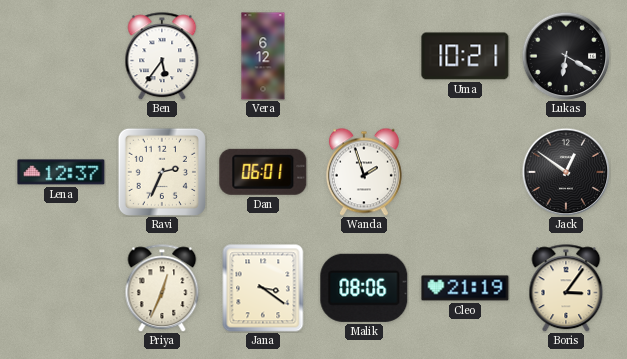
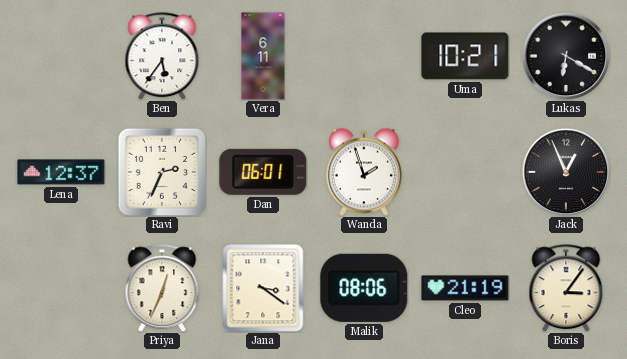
Vera: 6:12 -> 6:11 (263, 56)
Jack: 12:51 -> 12:56 (566, 172)
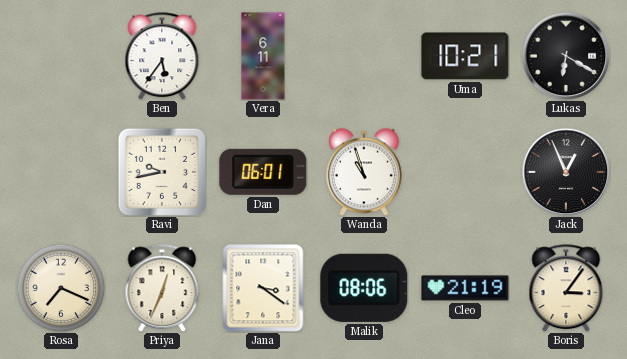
Lena: 12:37 -> none (61, 172)
Ravi: 2:34 -> 9:43 (162, 172)
Wanda: 1:57 -> 10:57 (364, 172)
Rosa: none -> 7:19 (61, 288)
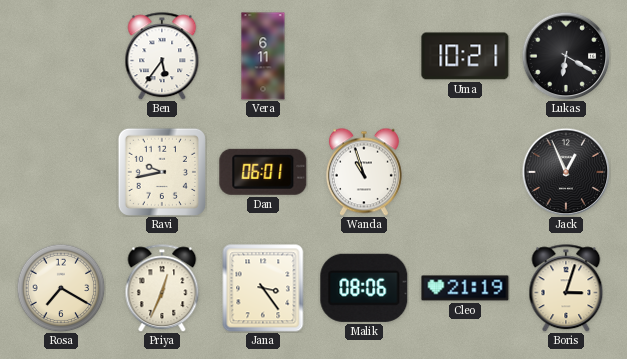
Rosa: 7:19 -> 7:20 (61, 288)
Jana: 3:21 -> 3:24 (263, 288)
Boris: 3:06 -> 3:03 (566, 288)
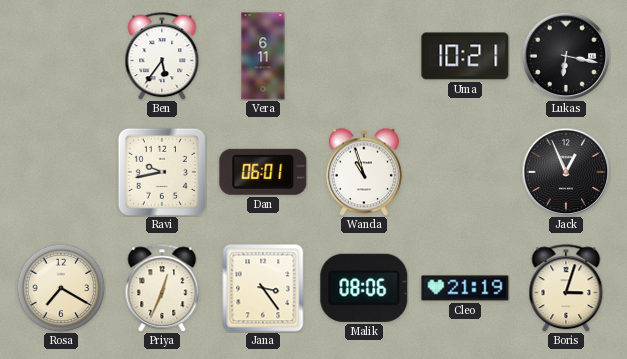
Lukas: 6:20 -> 6:17 (566, 56)
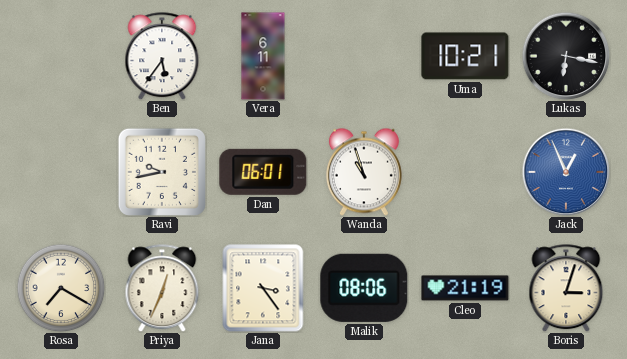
Jack dial: black -> blue (566, 172)
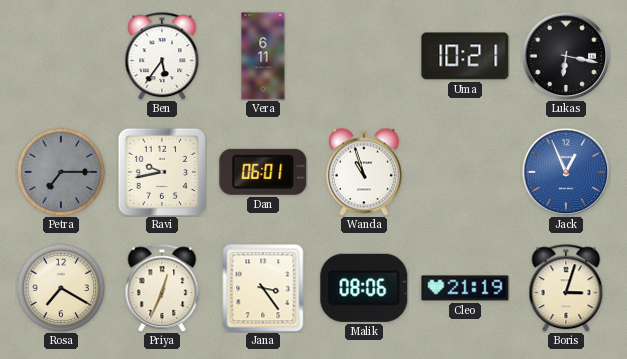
Petra: none -> 7:15 (61, 172)
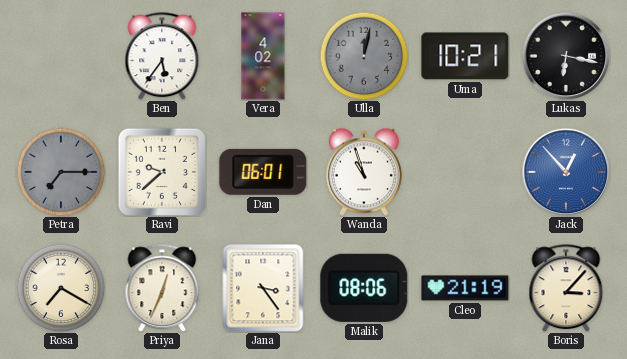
Vera: 6:11 -> 4:02 (263, 56)
Ulla: none -> 12:02 (364, 56)
Ravi: 9:43 -> 9:38 (162, 172)
Jack: 12:56 -> 12:53 (566, 172)
Boris: 3:03 -> 3:07 (566, 288)
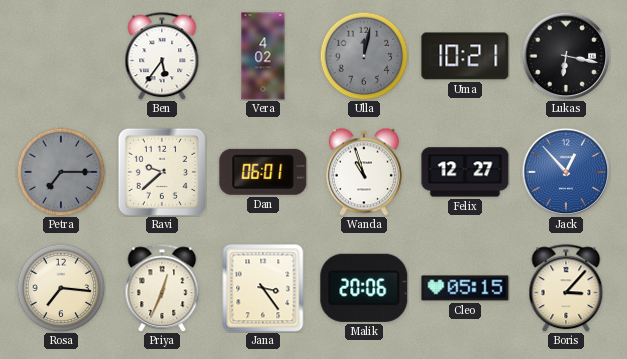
Felix: none -> 12:27 (465, 172)
Rosa: 7:20 -> 7:16 (61, 288)
Malik: 08:06 -> 20:06 (364, 288)
Cleo: 21:19 -> 05:15 (465, 288)
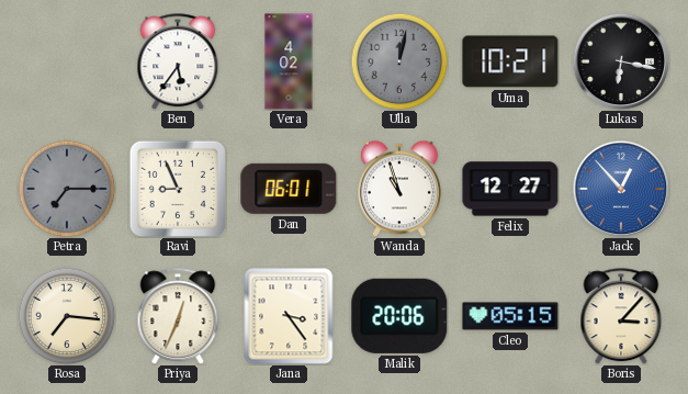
Ravi: 9:38 -> 8:56 (178, 189)
